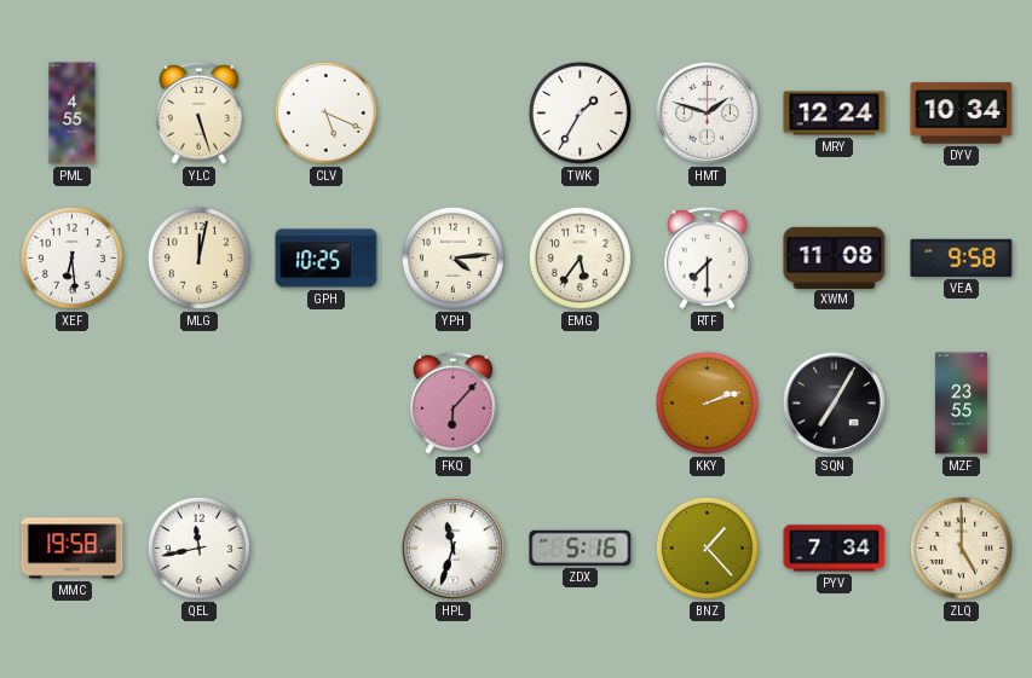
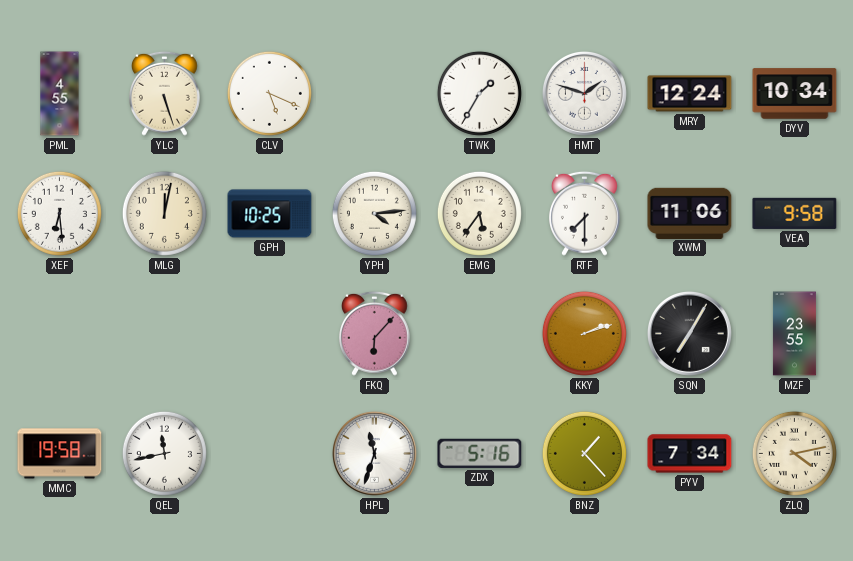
XWM: 11:08 -> 11:06 (690, 213)
ZLQ: 5:00 -> 4:13 (794, 453)
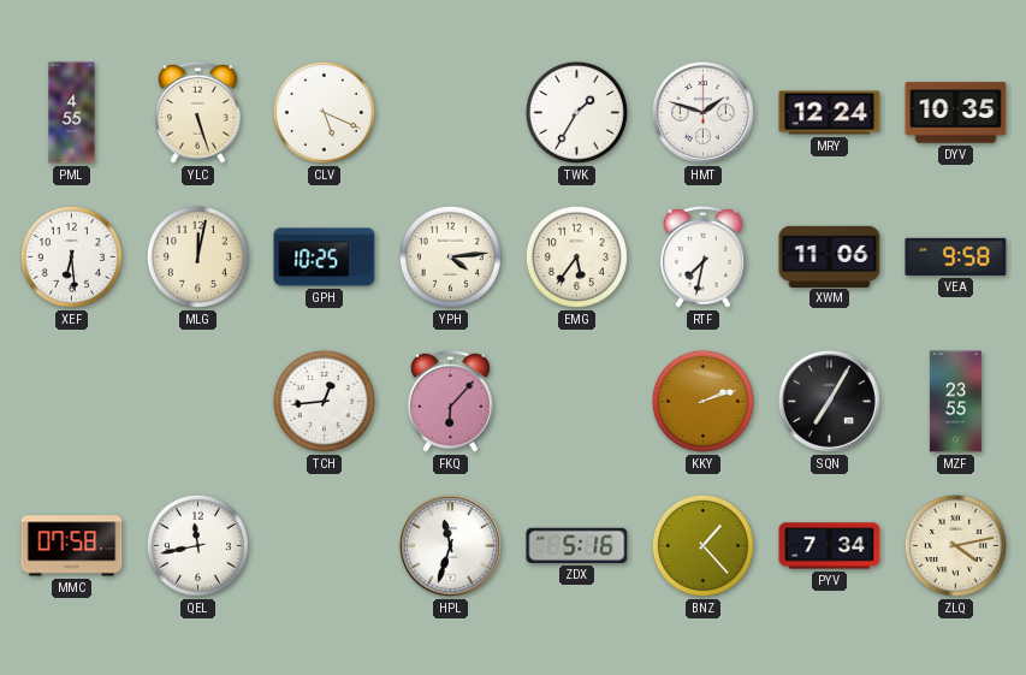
DYV: 10:34 -> 10:35 (956, 113)
RTF: 7:30 -> 7:32 (704, 256)
TCH: none -> 12:44 (324, 401)
MMC: 19:58 -> 07:58 (72, 546)
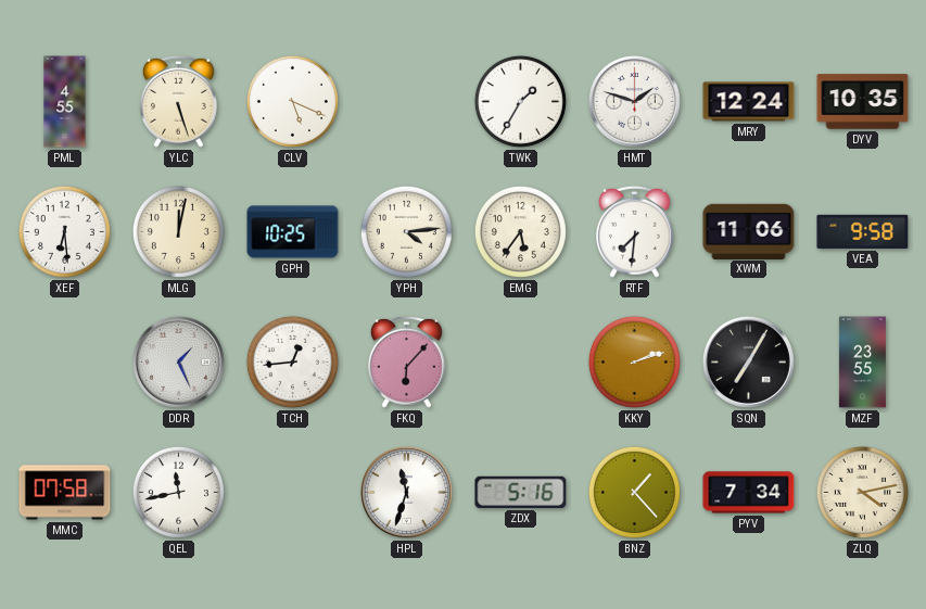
RTF: 7:32 -> 7:31 (635, 231)
DDR: none -> 1:26 (178, 361)
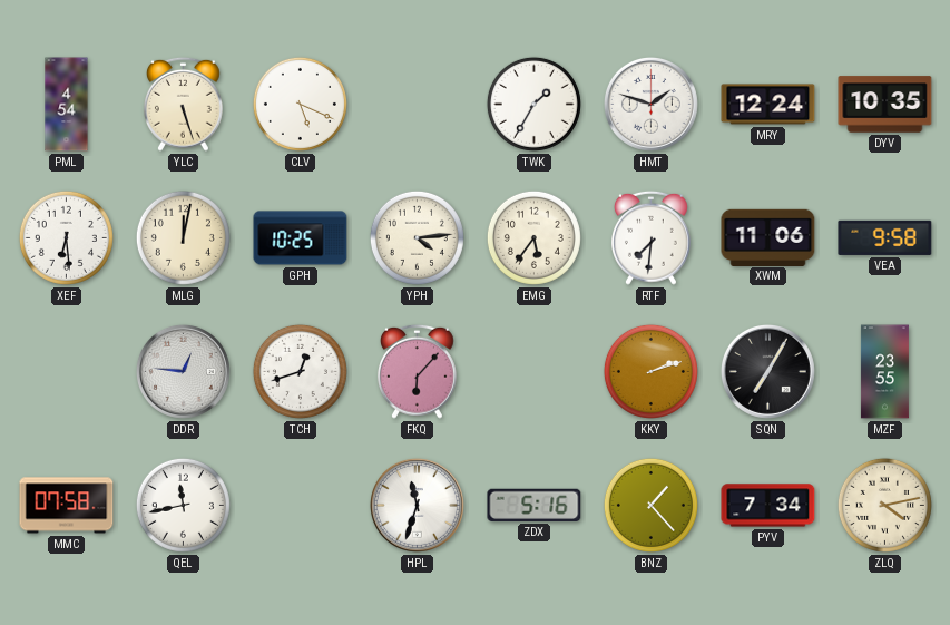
PML: 4:55 -> 4:54 (67, 105)
DDR: 1:26 -> 12:46 (183, 371)
TCH: 12:44 -> 12:42 (300, 371)
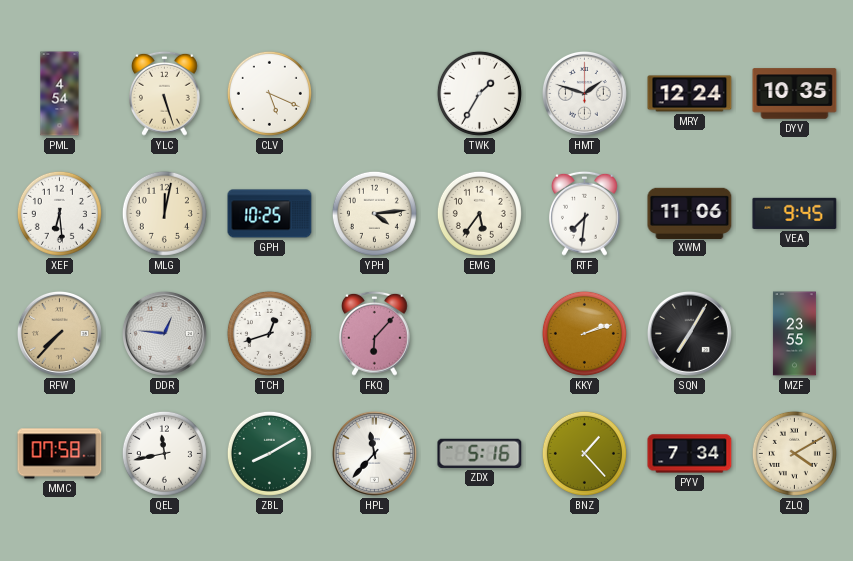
VEA: 9:58 -> 9:45 (795, 213)
RFW: none -> 7:37 (59, 333)
ZBL: none -> 8:10 (269, 453)
HPL: 11:33 -> 11:37 (374, 453)
ZLQ: 4:13 -> 4:10 (794, 453)
